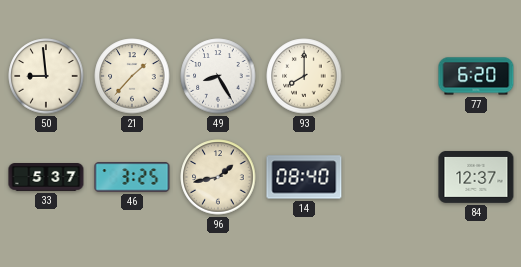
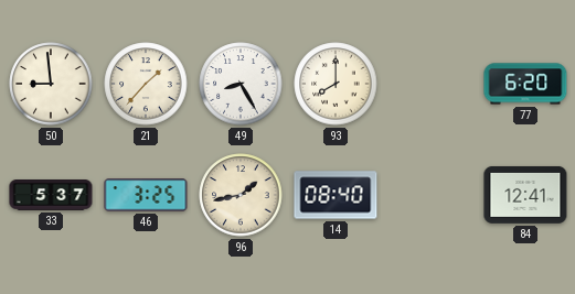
84: 12:37 -> 12:41 (525, 195)
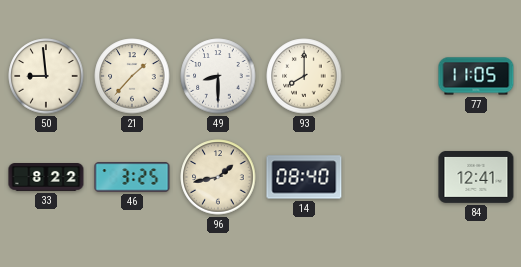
49: 8:25 -> 8:30 (218, 76)
77: 6:20 -> 11:05 (476, 76)
33: 5:37 -> 8:22 (46, 178)
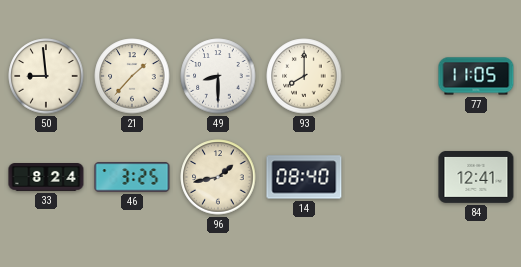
33: 8:22 -> 8:24 (46, 178)
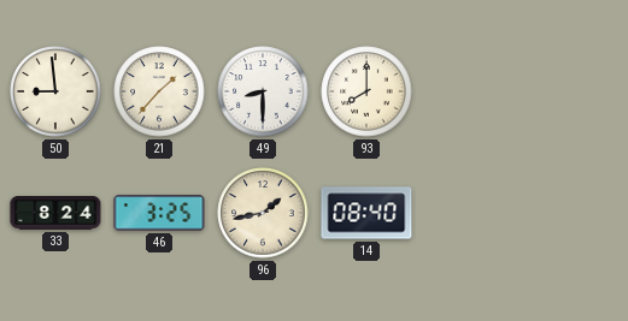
77: 11:05 -> none (476, 76)
84: 12:41 -> none (476, 177)
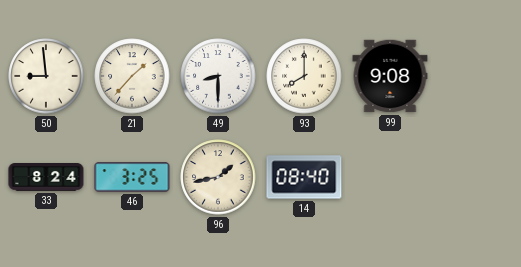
99: none -> 9:08 (390, 76)
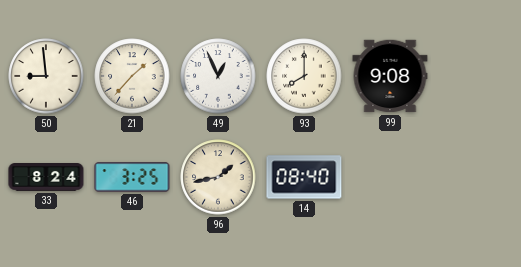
49: 8:30 -> 12:56 (218, 76)
